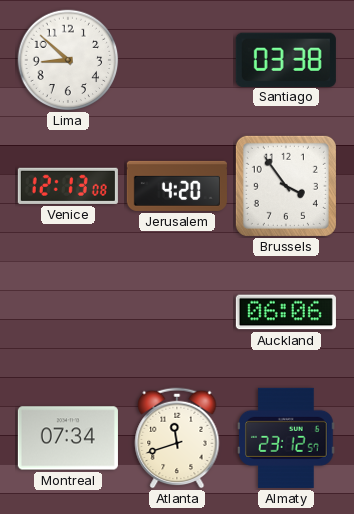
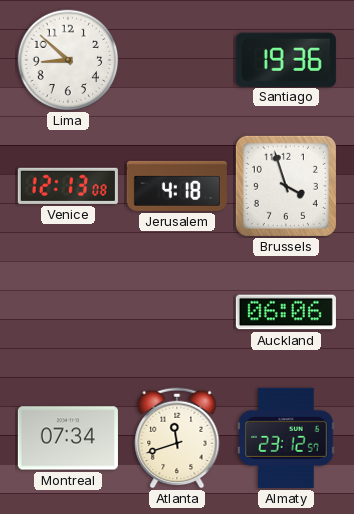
Santiago: 03:38 -> 19:36 (286, 59)
Jerusalem: 4:20 -> 4:18 (177, 186)
Brussels: 3:54 -> 3:57 (286, 186)
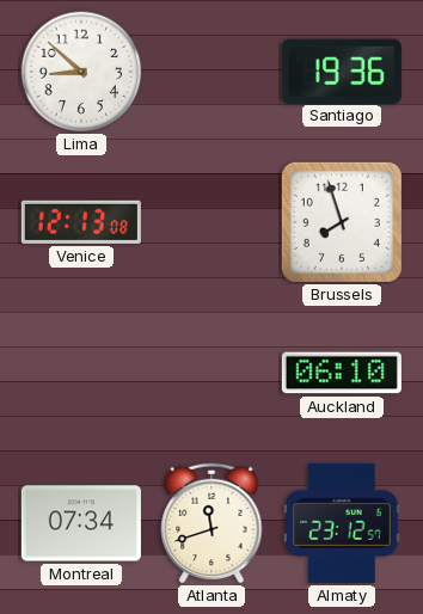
Jerusalem: 4:18 -> none (177, 186)
Brussels: 3:57 -> 7:57 (342, 222)
Auckland: 06:06 -> 06:10 (342, 373)
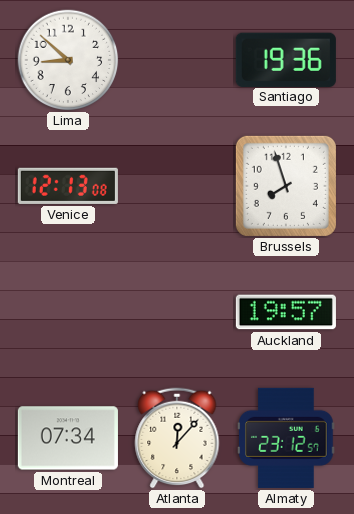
Auckland: 06:10 -> 19:57 (286, 312)
Atlanta: 11:42 -> 12:07 (177, 438)
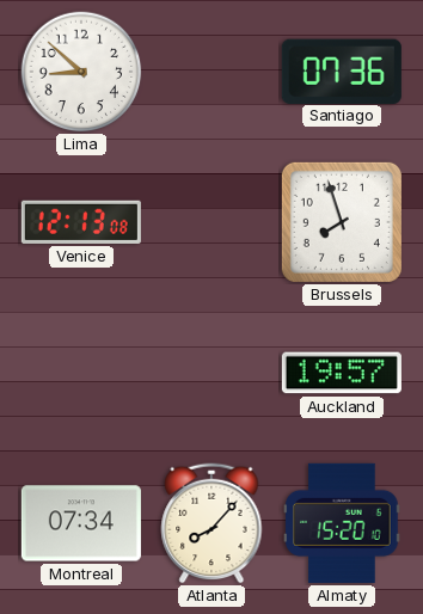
Santiago: 19:36 -> 07:36 (342, 70)
Atlanta: 12:07 -> 8:07 (211, 523)
Almaty: 23:12 -> 15:20 (342, 523)
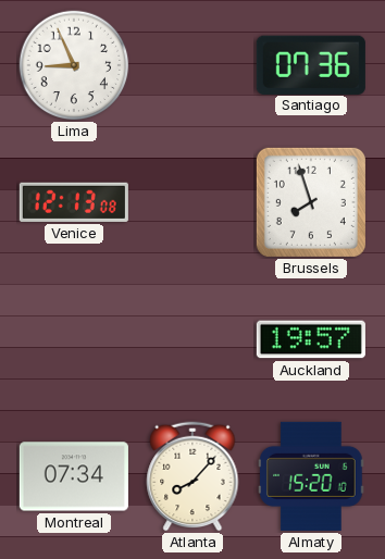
Lima: 8:52 -> 8:56 (74, 65)
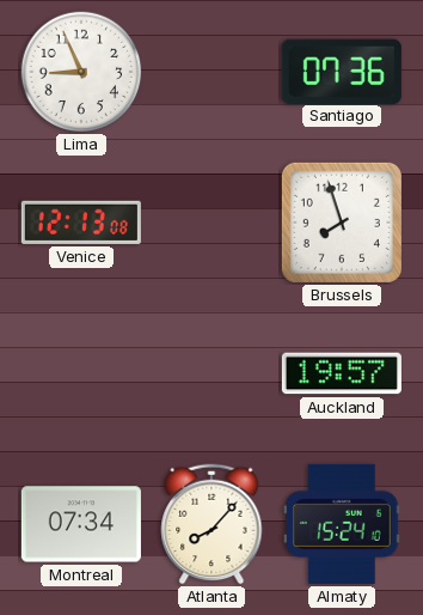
Almaty: 15:20 -> 15:24 (342, 524)
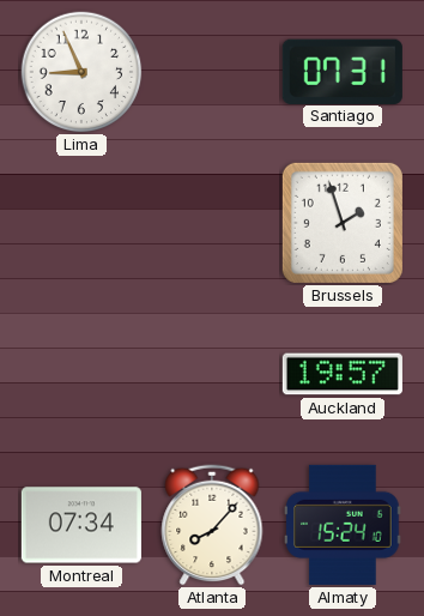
Santiago: 07:36 -> 07:31 (343, 71)
Venice: 12:13 -> none (81, 223)
Brussels: 7:57 -> 1:57 (343, 223)
